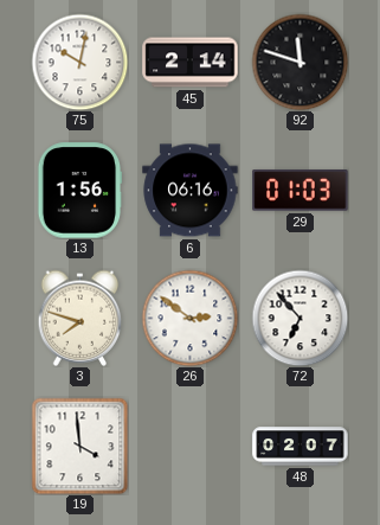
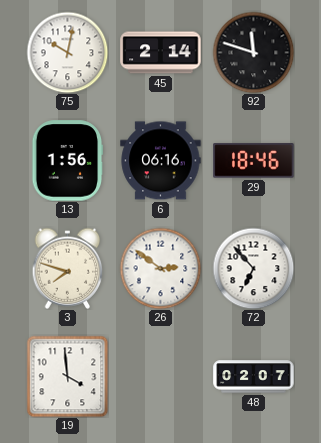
29: 01:03 -> 18:46 (254, 161)
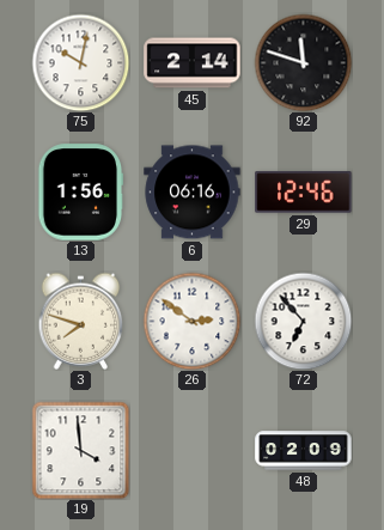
29: 18:46 -> 12:46 (304, 193)
48: 02:07 -> 02:09 (304, 451)
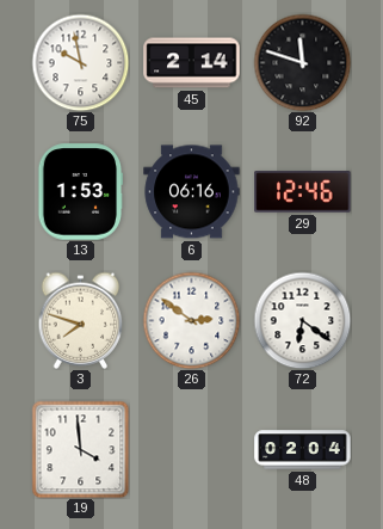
75: 10:02 -> 9:58 (80, 62)
13: 1:56 -> 1:53 (81, 192)
72: 6:53 -> 6:21 (302, 320)
48: 02:09 -> 02:04 (303, 450)
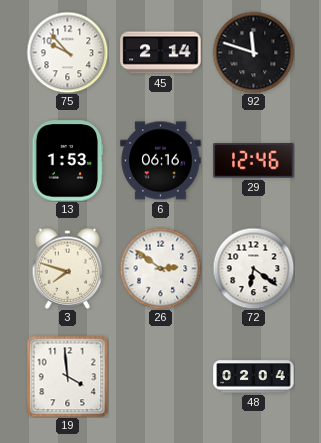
75: 9:58 -> 9:53 (67, 52)
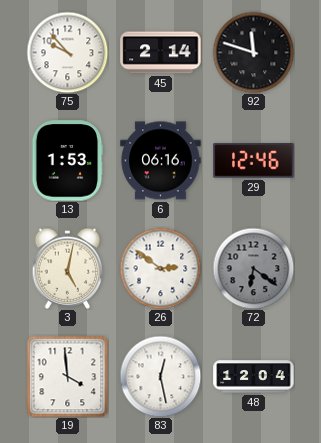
3: 7:48 -> 5:02 (68, 268)
72 dial: white -> grey (253, 268)
83: none -> 12:28 (160, 376)
48: 02:04 -> 12:04 (254, 377)
